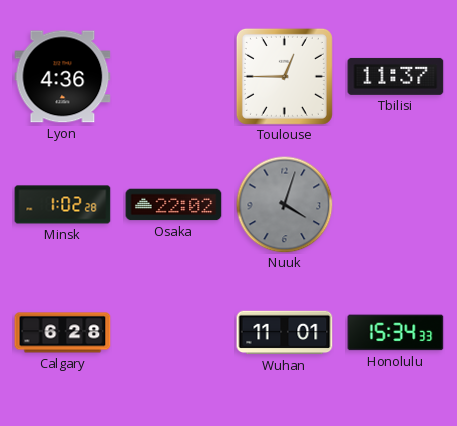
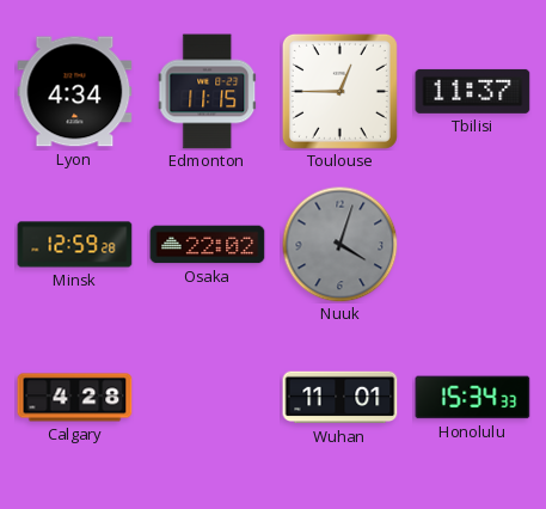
Lyon: 4:36 -> 4:34 (75, 92)
Edmonton: none -> 11:15 (208, 92)
Minsk: 1:02 -> 12:59 (75, 245)
Calgary: 6:28 -> 4:28 (75, 398)
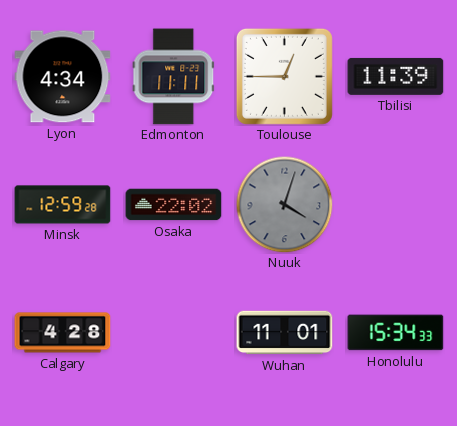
Edmonton: 11:15 -> 11:11 (174, 77)
Tbilisi: 11:37 -> 11:39 (396, 76)
